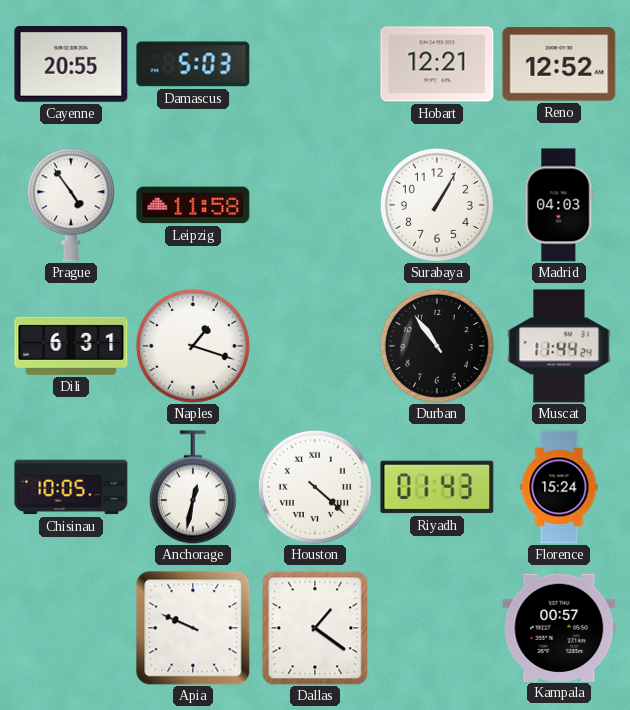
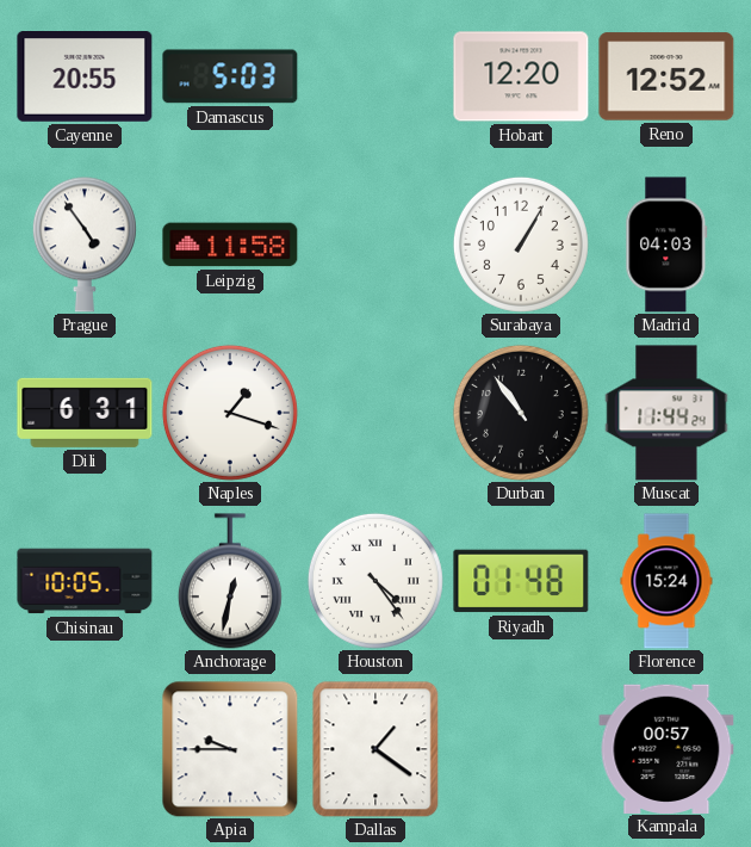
Hobart: 12:21 -> 12:20 (521, 76)
Houston: 4:22 -> 4:24 (375, 581)
Riyadh: 01:43 -> 01:48 (521, 581)
Apia: 9:49 -> 9:45 (230, 749)
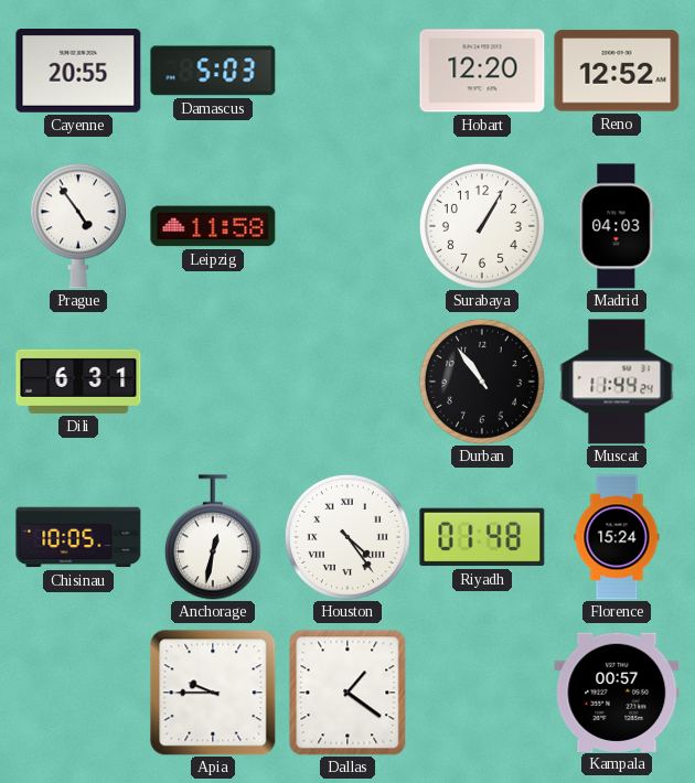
Naples: 1:18 -> none (230, 413)
